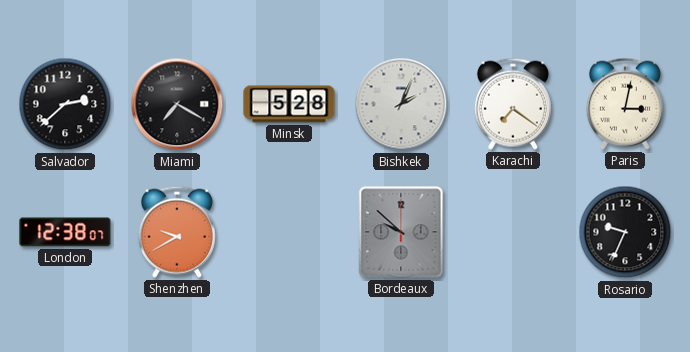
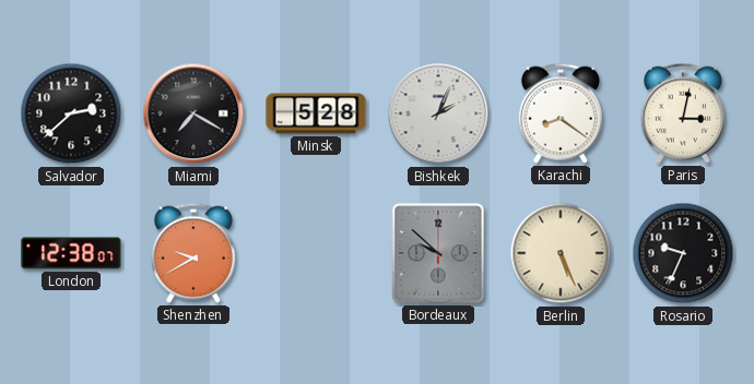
Karachi: 7:21 -> 8:21 (561, 113)
Berlin: none -> 5:26 (561, 253)
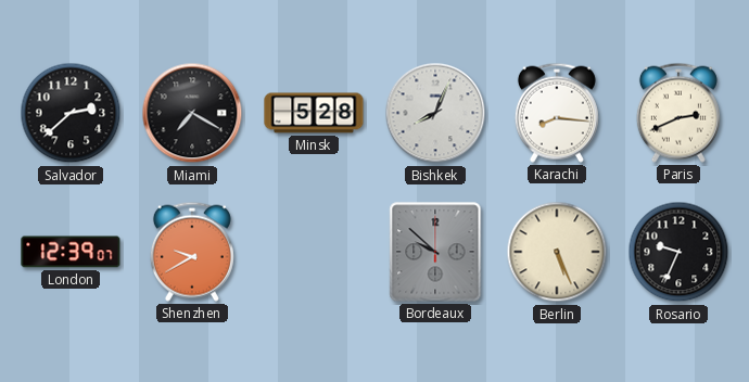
Bishkek: 2:04 -> 8:04 (435, 113)
Karachi: 8:21 -> 8:16 (557, 113)
Paris: 3:02 -> 2:41 (678, 113)
London: 12:38 -> 12:39 (71, 252)
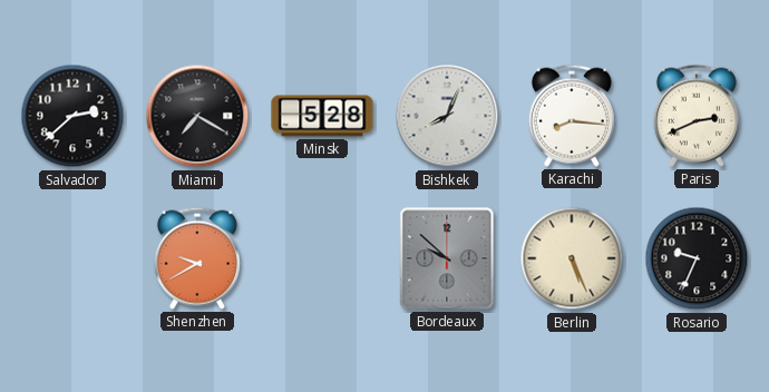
London: 12:39 -> none (71, 252)
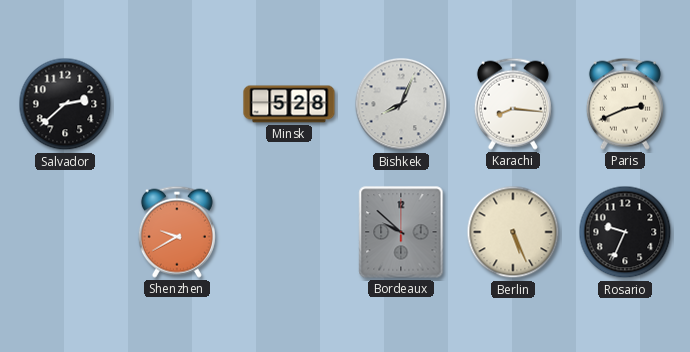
Miami: 7:20 -> none (197, 116)
